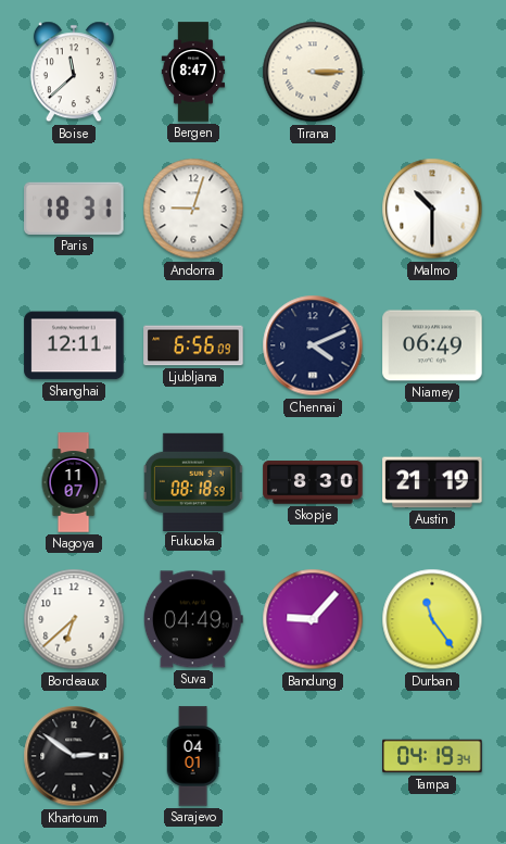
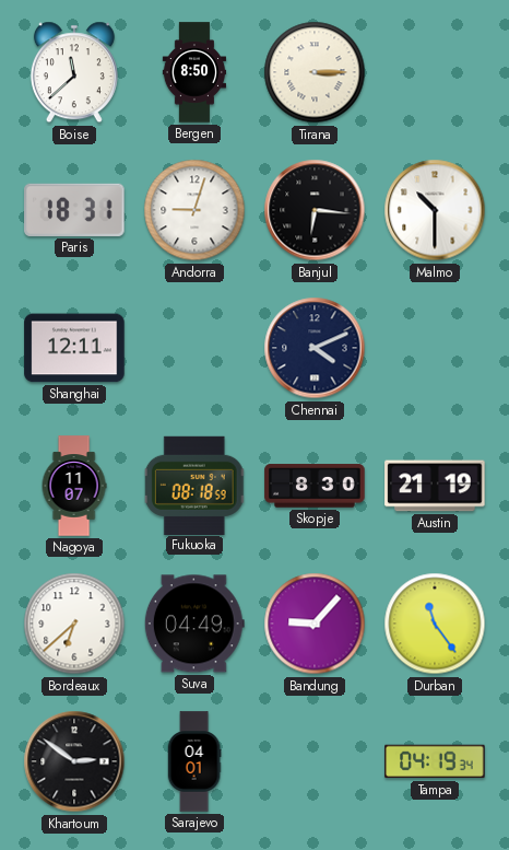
Bergen: 8:47 -> 8:50 (194, 72)
Banjul: none -> 6:16 (315, 210)
Ljubljana: 6:56 -> none (193, 345)
Niamey: 06:49 -> none (432, 345)
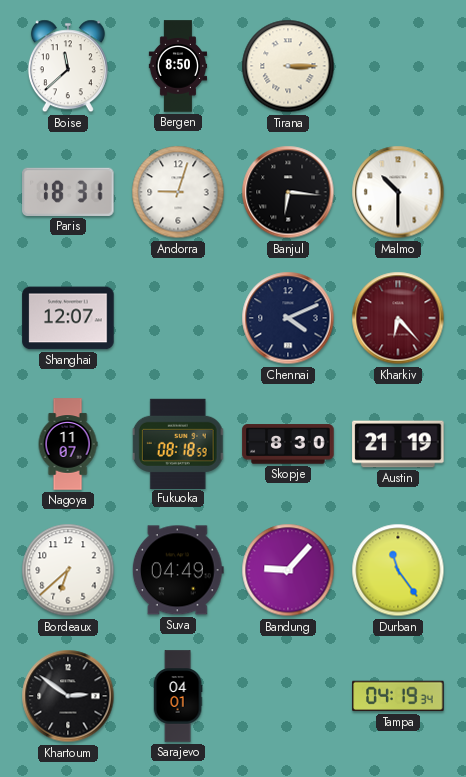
Shanghai: 12:11 -> 12:07 (68, 318)
Kharkiv: none -> 6:23 (398, 318)
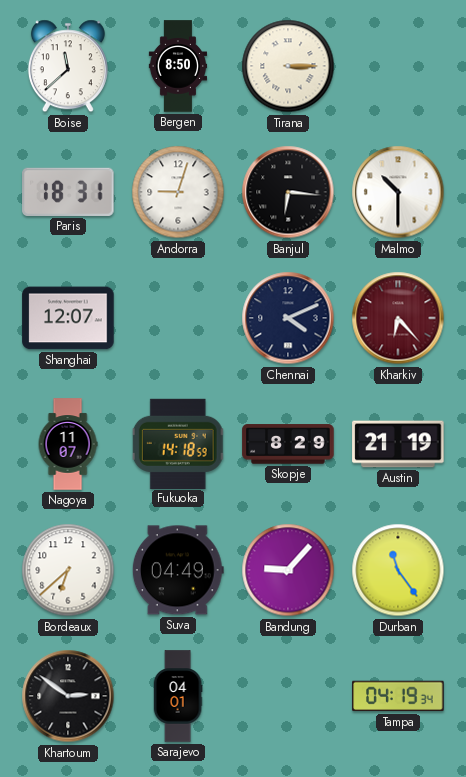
Fukuoka: 08:18 -> 14:18 (178, 443)
Skopje: 8:30 -> 8:29 (288, 444)
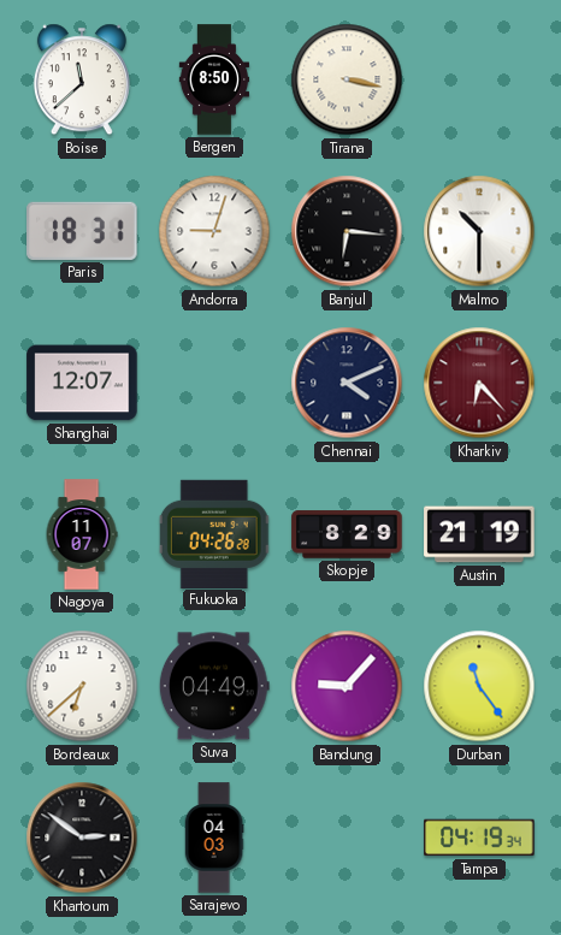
Tirana: 3:15 -> 3:17 (347, 79)
Fukuoka: 14:18 -> 04:26 (214, 533)
Sarajevo: 04:01 -> 04:03 (214, 838)
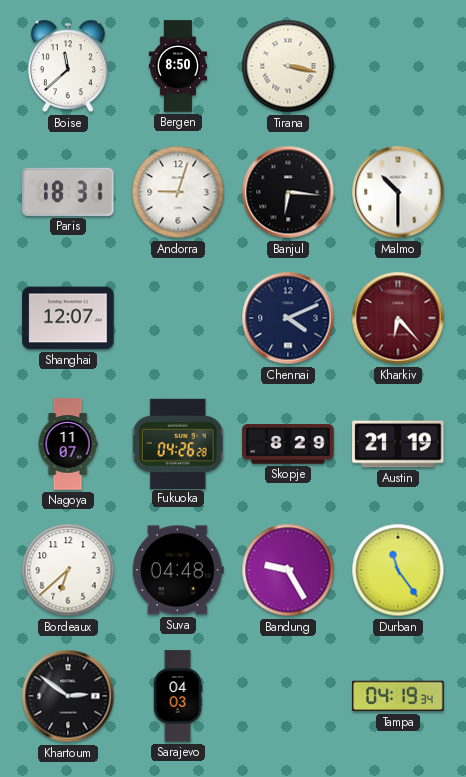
Suva: 04:49 -> 04:48 (178, 570)
Bandung: 9:07 -> 9:25 (288, 570)
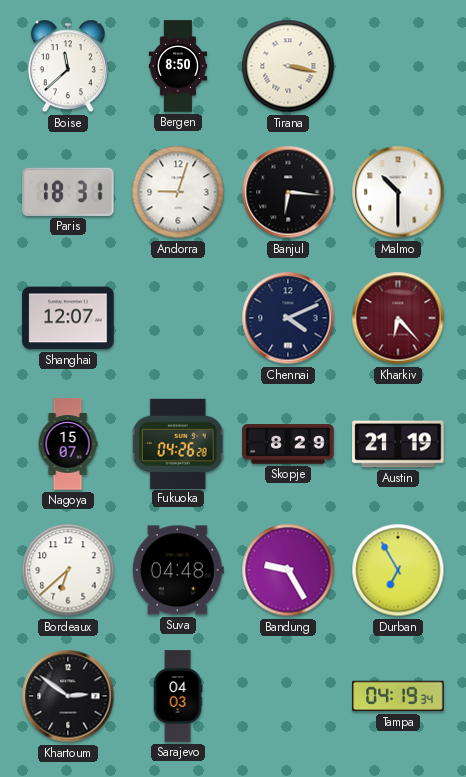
Nagoya: 11:07 -> 15:07 (68, 444)
Durban: 11:24 -> 6:55 (398, 570)
